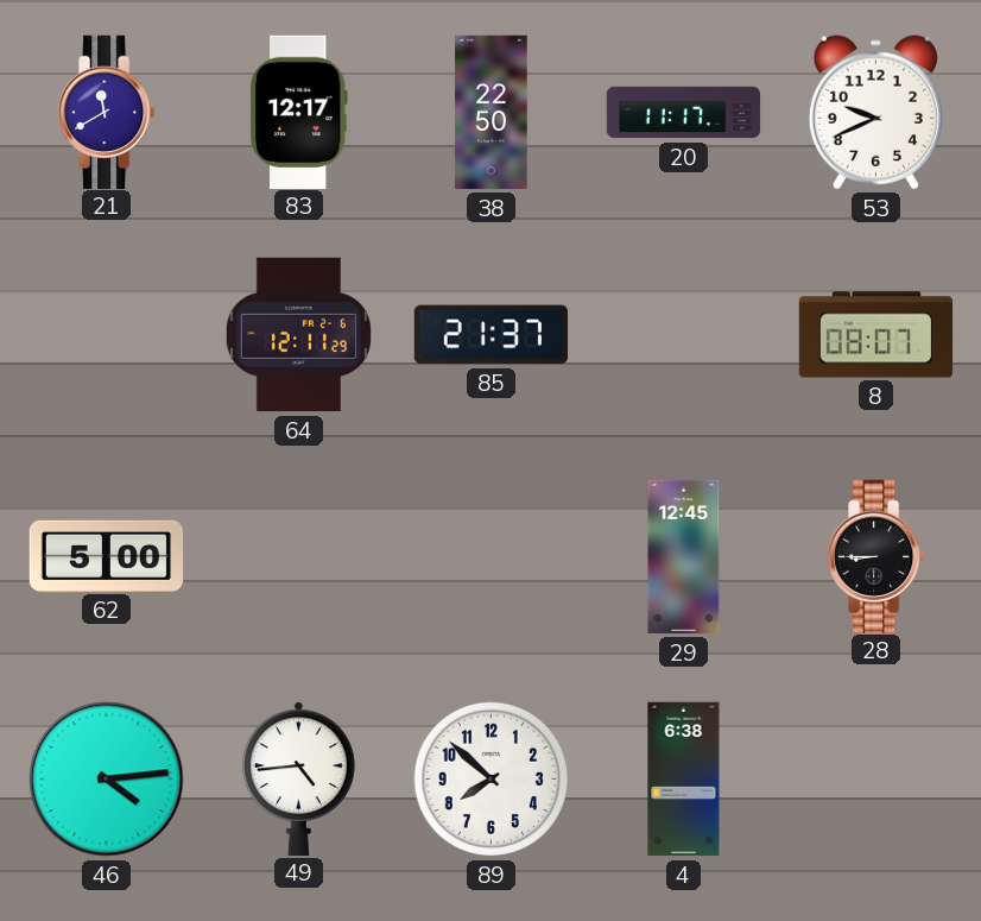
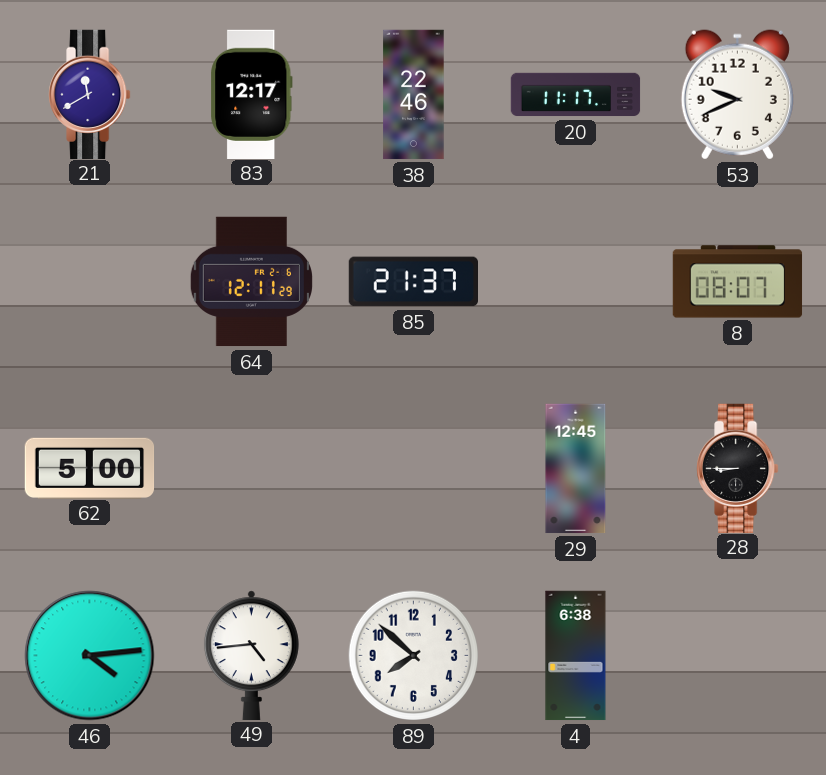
38: 22:50 -> 22:46 (414, 95)
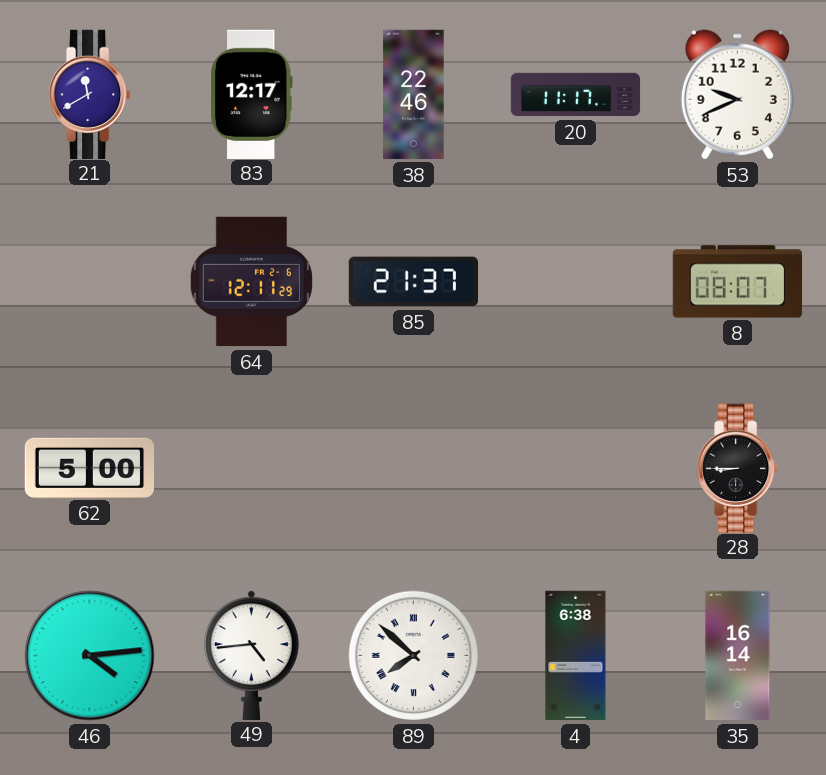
29: 12:45 -> none (576, 469)
89 numerals: Arabic -> Roman (414, 656)
35: none -> 16:14 (738, 656)
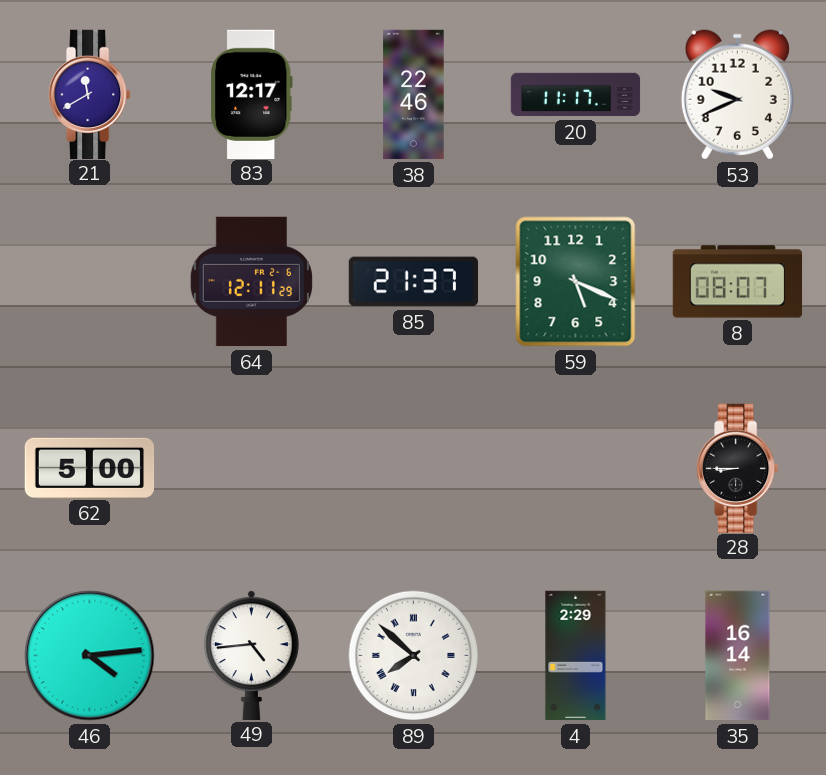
59: none -> 5:19 (576, 282)
4: 6:38 -> 2:29 (576, 656)
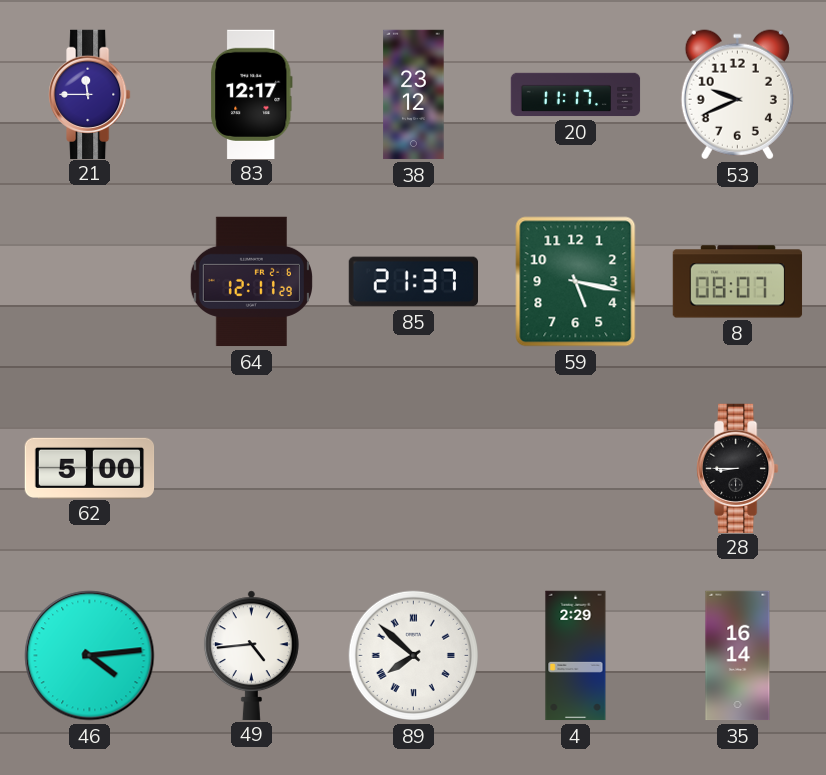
21: 11:40 -> 11:45 (90, 94)
38: 22:46 -> 23:12 (414, 95)
59: 5:19 -> 5:17 (576, 282)
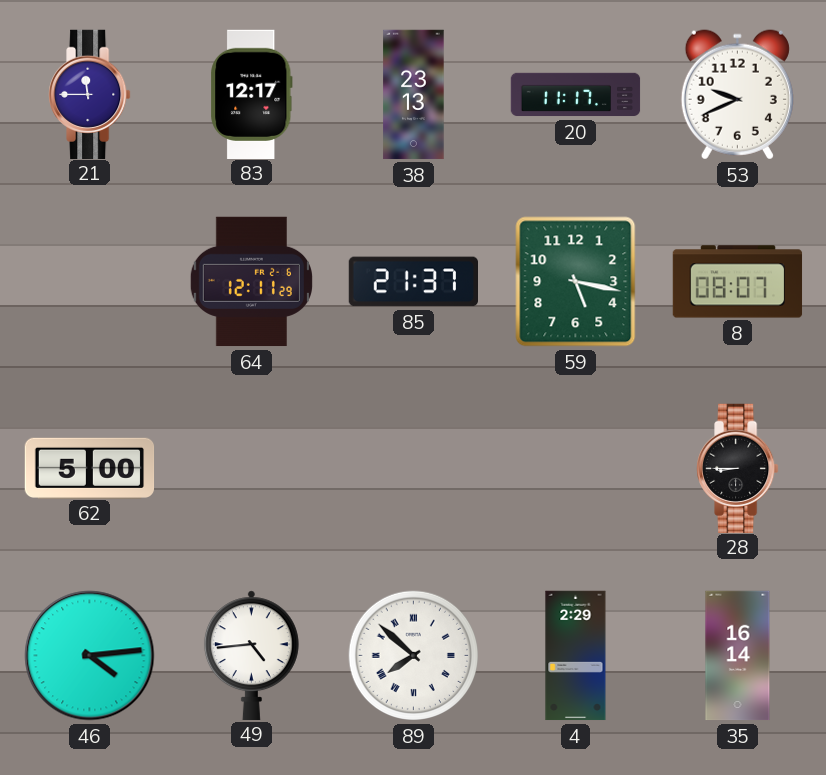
38: 23:12 -> 23:13 (414, 95)
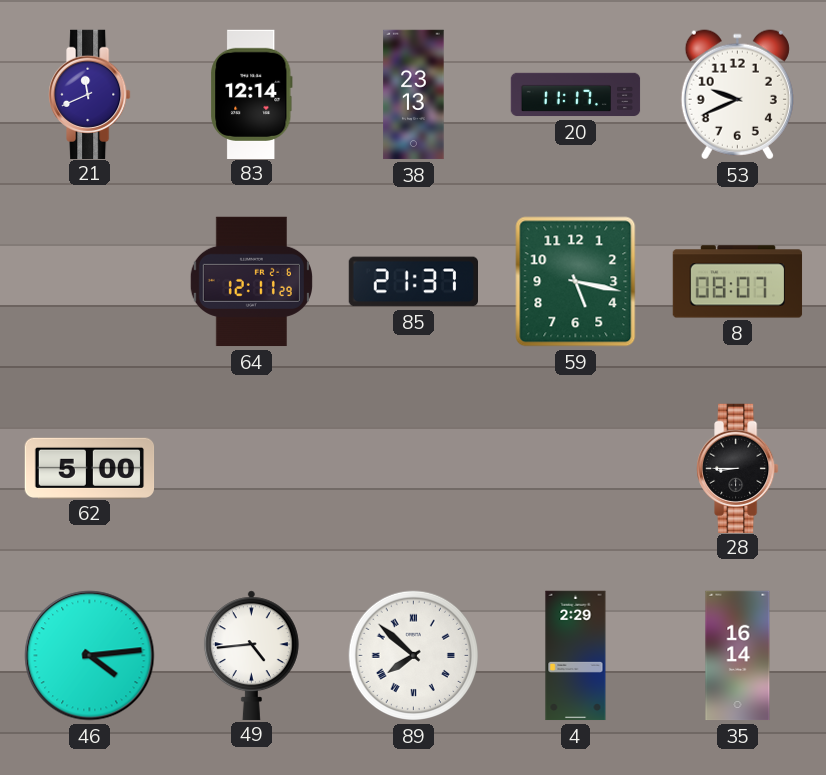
21: 11:45 -> 11:41 (90, 94)
83: 12:17 -> 12:14 (252, 94)
